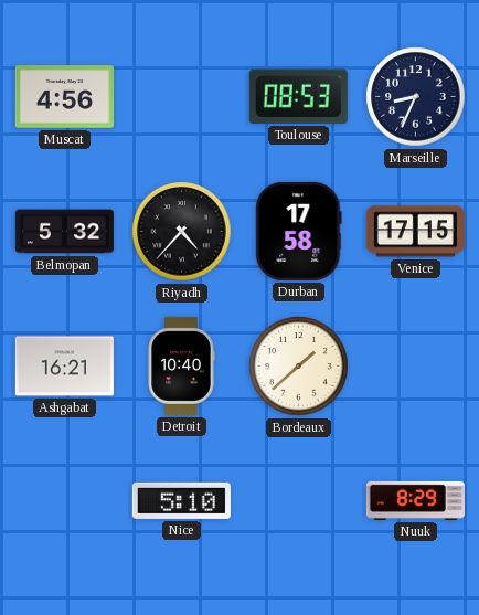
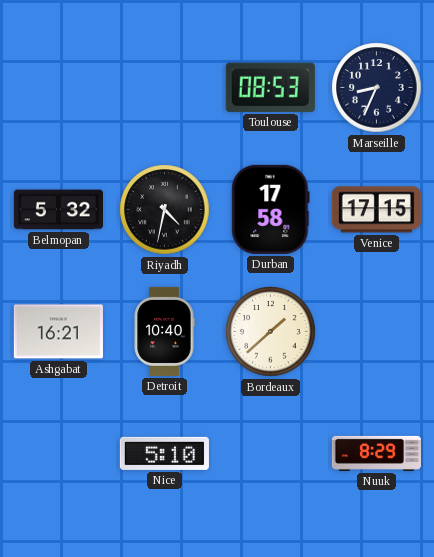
Muscat: 4:56 -> none (64, 97)
Riyadh: 4:37 -> 4:32 (165, 210)
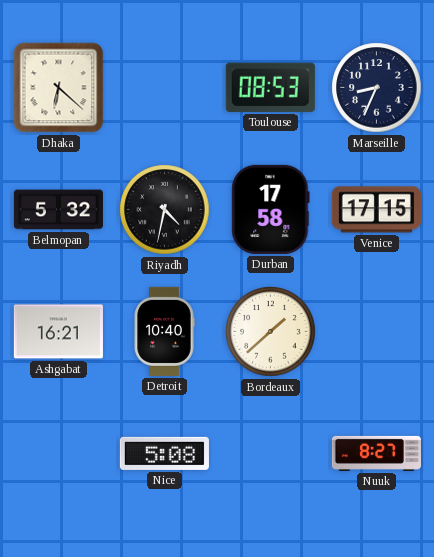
Dhaka: none -> 6:22 (59, 88)
Nice: 5:10 -> 5:08 (164, 453)
Nuuk: 8:29 -> 8:27 (376, 453)
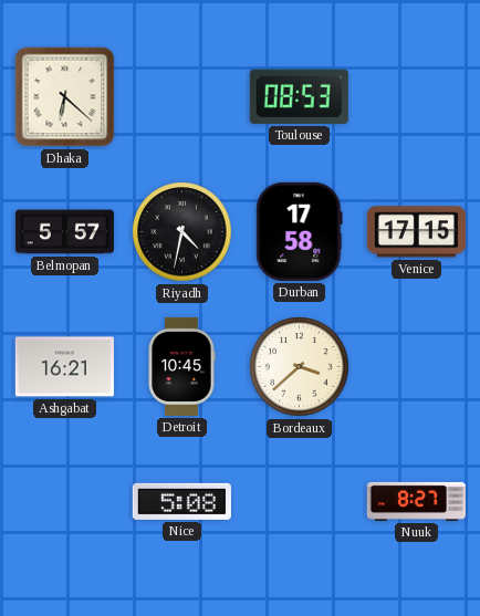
Marseille: 8:34 -> none (377, 88)
Belmopan: 5:32 -> 5:57 (64, 232)
Detroit: 10:40 -> 10:45 (181, 366)
Bordeaux: 1:38 -> 3:38 (300, 367)
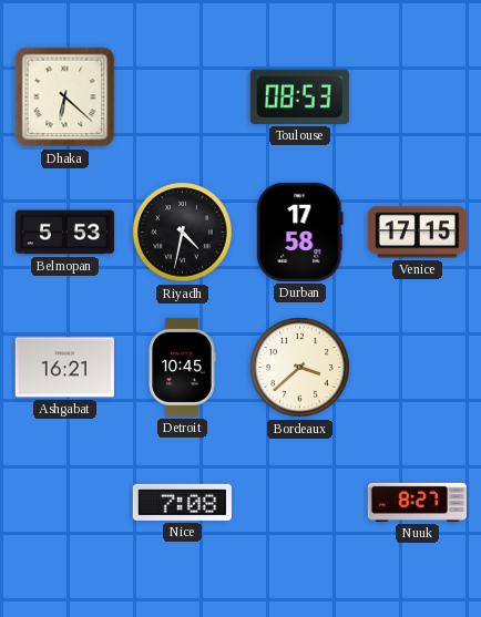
Belmopan: 5:57 -> 5:53 (64, 233)
Nice: 5:08 -> 7:08 (182, 502)
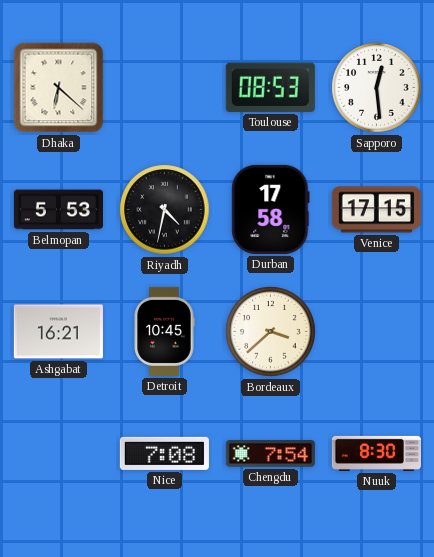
Sapporo: none -> 12:29 (377, 88)
Chengdu: none -> 7:54 (270, 454)
Nuuk: 8:27 -> 8:30 (376, 453)
